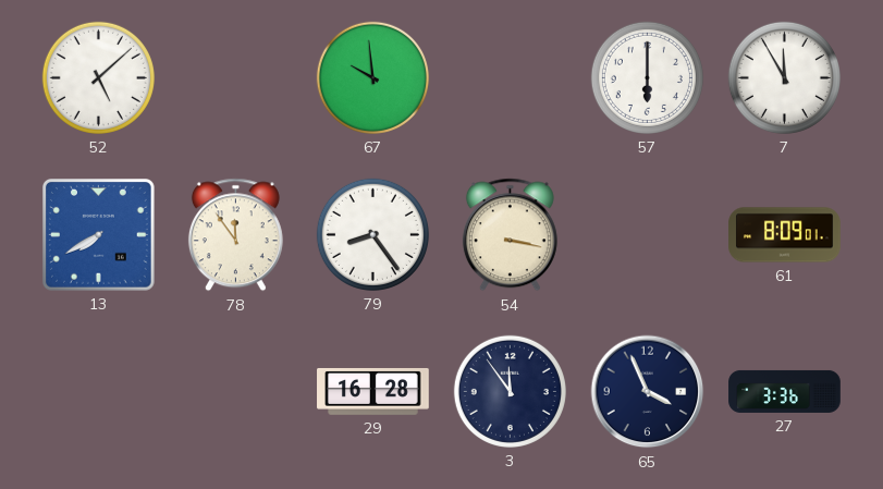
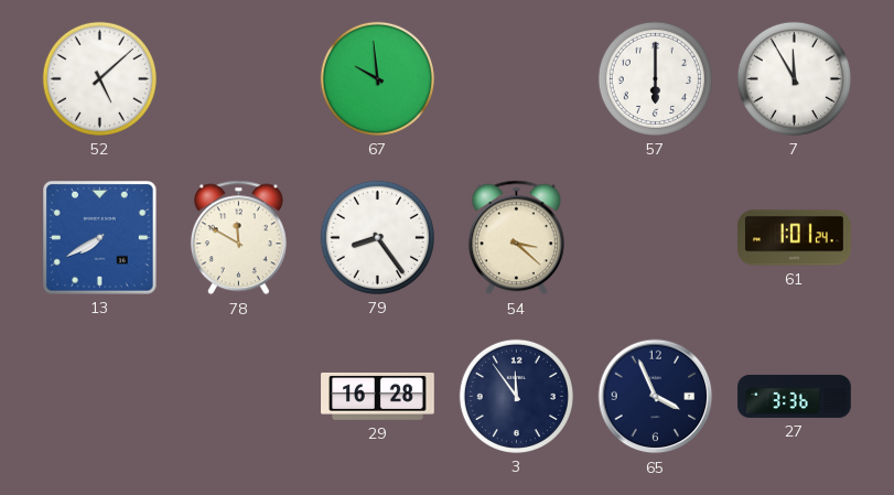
78: 11:54 -> 11:50 (238, 238)
54: 3:17 -> 3:22 (516, 238)
61: 8:09 -> 1:01 (795, 238)
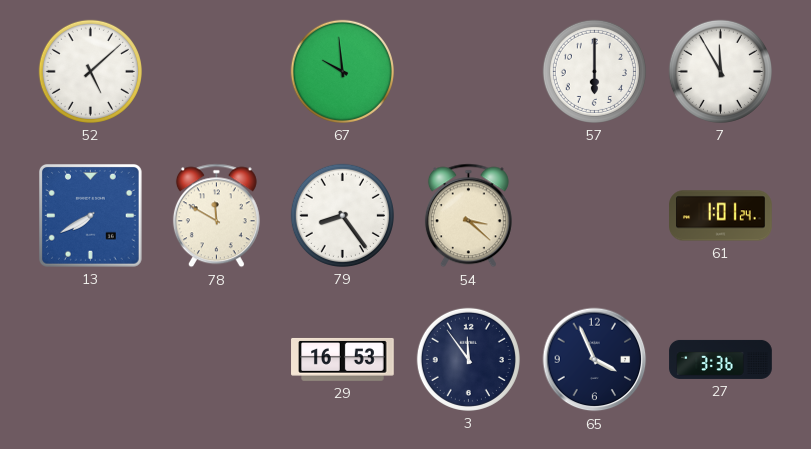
29: 16:28 -> 16:53 (343, 359)
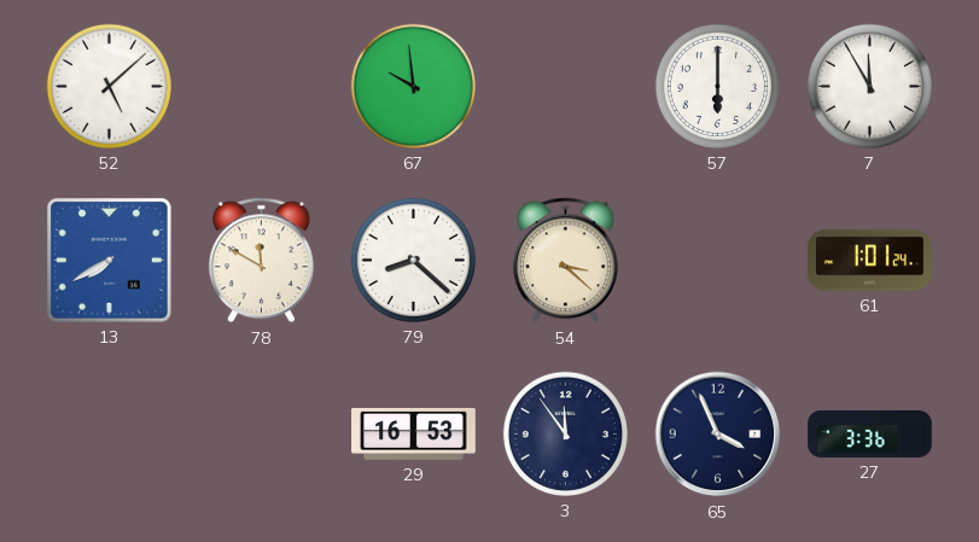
79: 8:24 -> 8:22 (413, 260)
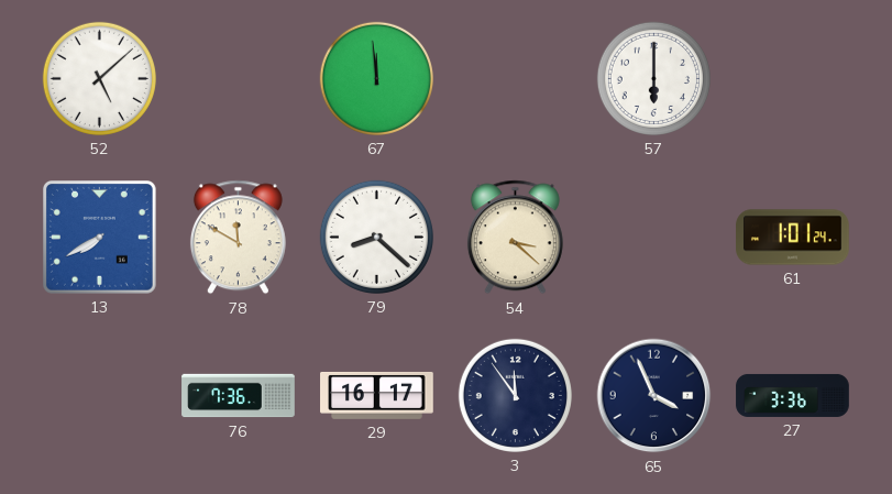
67: 9:59 -> 11:59 (376, 78)
7: 11:55 -> none (869, 86)
76: none -> 7:36 (239, 396)
29: 16:53 -> 16:17 (377, 395)
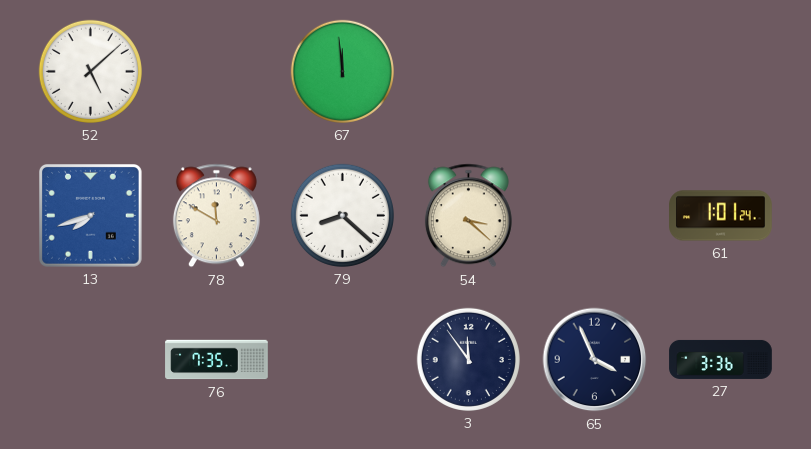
57: 6:00 -> none (653, 78)
13: 7:40 -> 7:42 (91, 216)
76: 7:36 -> 7:35 (217, 360)
29: 16:17 -> none (377, 395)
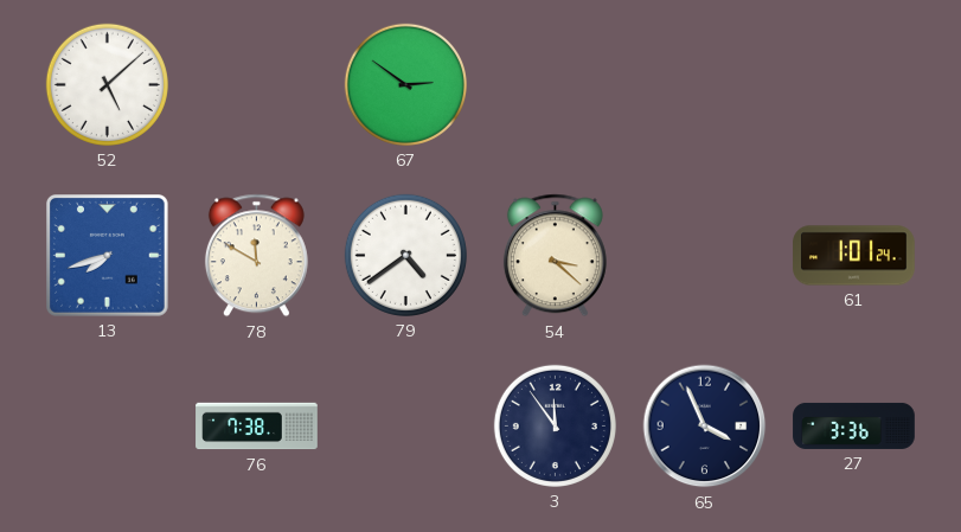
67: 11:59 -> 2:51 (405, 84)
79: 8:22 -> 4:39 (405, 255)
76: 7:35 -> 7:38 (257, 427)
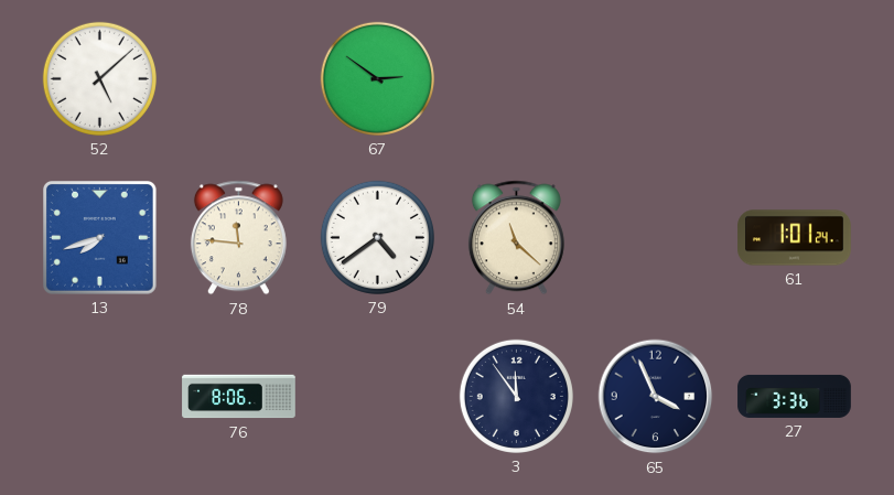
78: 11:50 -> 11:46 (238, 238)
54: 3:22 -> 11:22 (516, 238)
76: 7:38 -> 8:06 (239, 397)
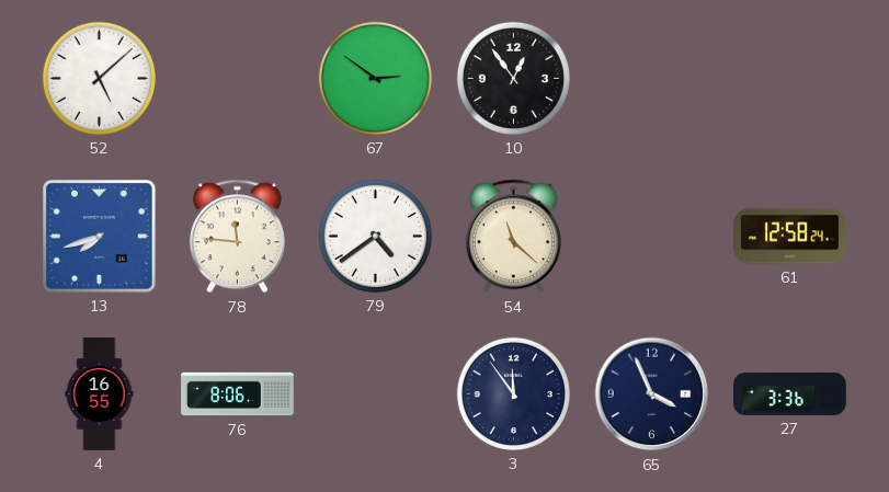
10: none -> 12:54 (513, 78)
61: 1:01 -> 12:58 (790, 237)
4: none -> 16:55 (100, 394)
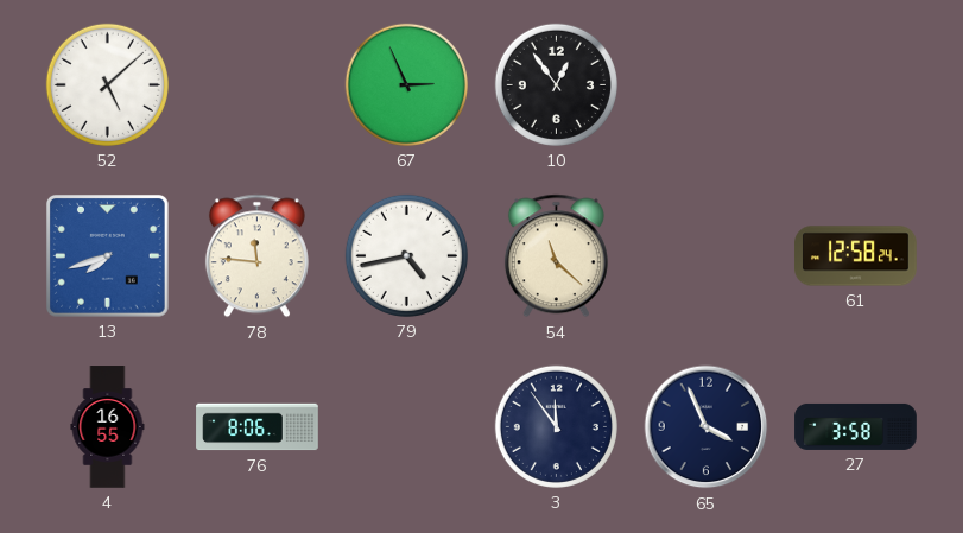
67: 2:51 -> 2:56 (406, 84)
79: 4:39 -> 4:43 (406, 255)
27: 3:36 -> 3:58 (856, 426)
